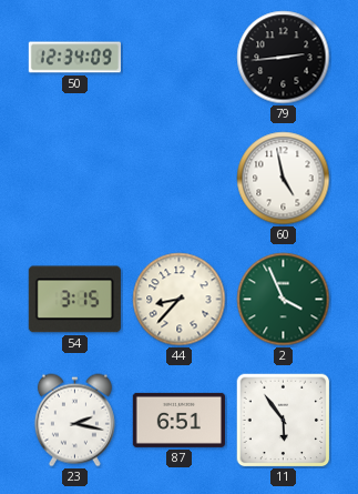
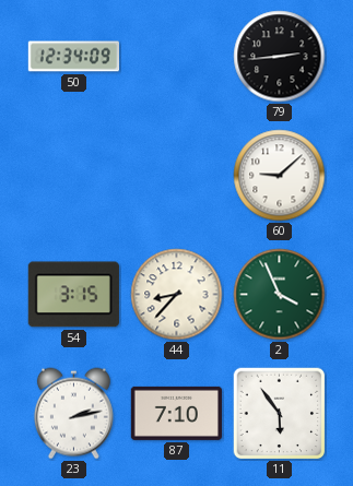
60: 4:58 -> 9:08 (280, 176)
23: 2:17 -> 2:13 (73, 414)
87: 6:51 -> 7:10 (176, 413)
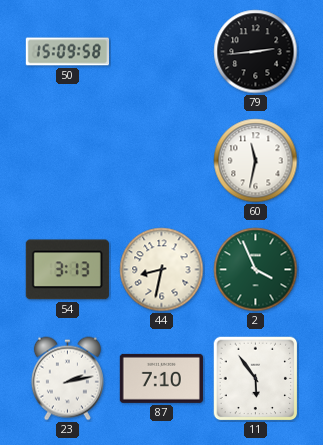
50: 12:34 -> 15:09 (67, 52)
60: 9:08 -> 11:32 (256, 161)
54: 3:15 -> 3:13 (67, 270)
44: 8:37 -> 8:32 (162, 270)
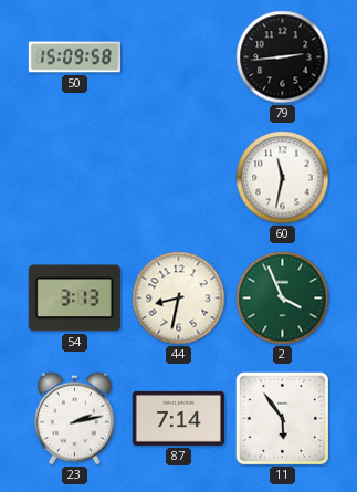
87: 7:10 -> 7:14 (178, 418)
